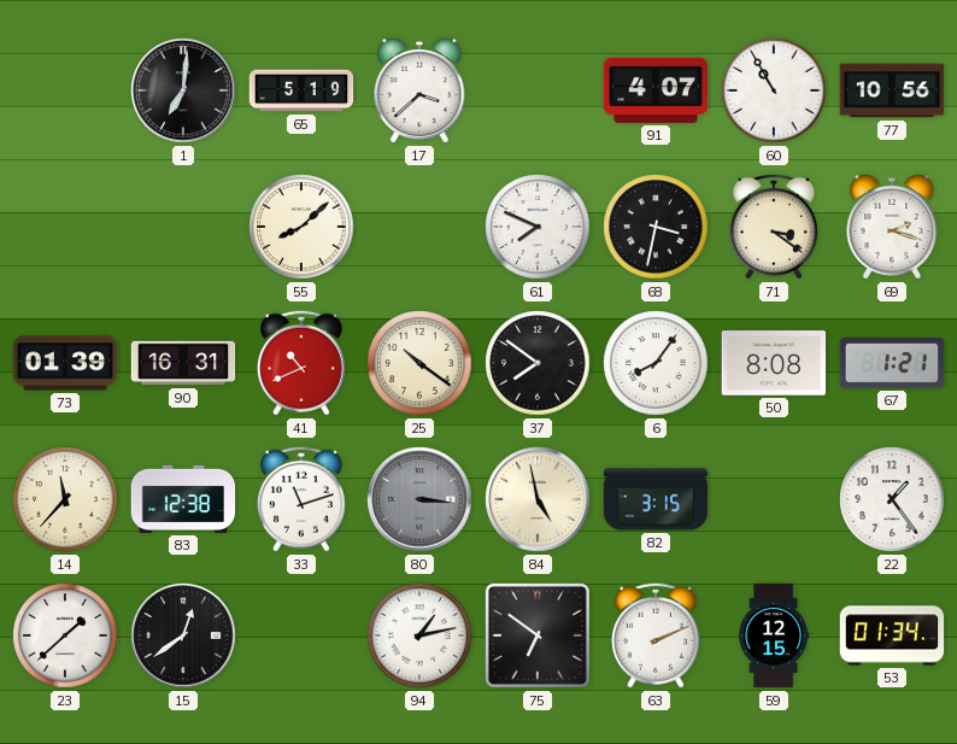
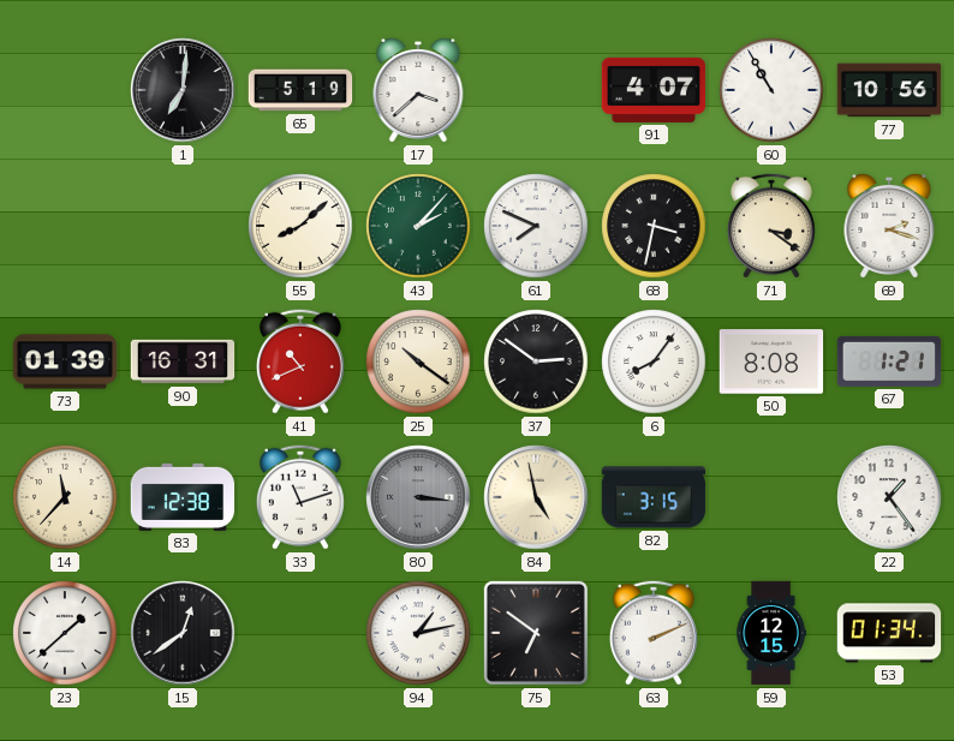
43: none -> 2:07 (418, 226)
37: 7:51 -> 2:51 (536, 361)
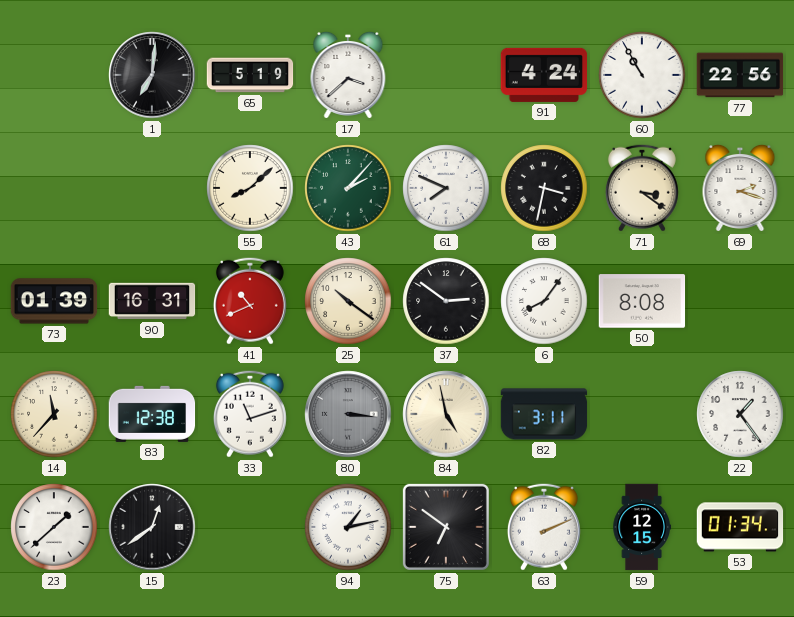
91: 4:07 -> 4:24 (544, 75)
77: 10:56 -> 22:56 (740, 75)
67: 1:21 -> none (889, 361)
82: 3:15 -> 3:11 (544, 414)
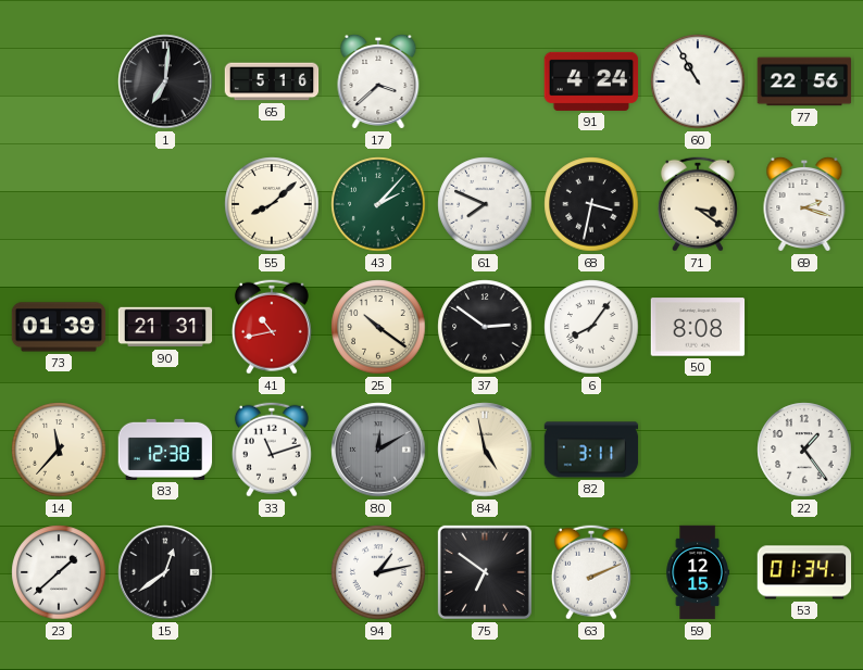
65: 5:19 -> 5:16 (272, 81)
90: 16:31 -> 21:31 (165, 327)
41: 10:41 -> 10:43 (272, 327)
80: 3:16 -> 12:10 (378, 450)
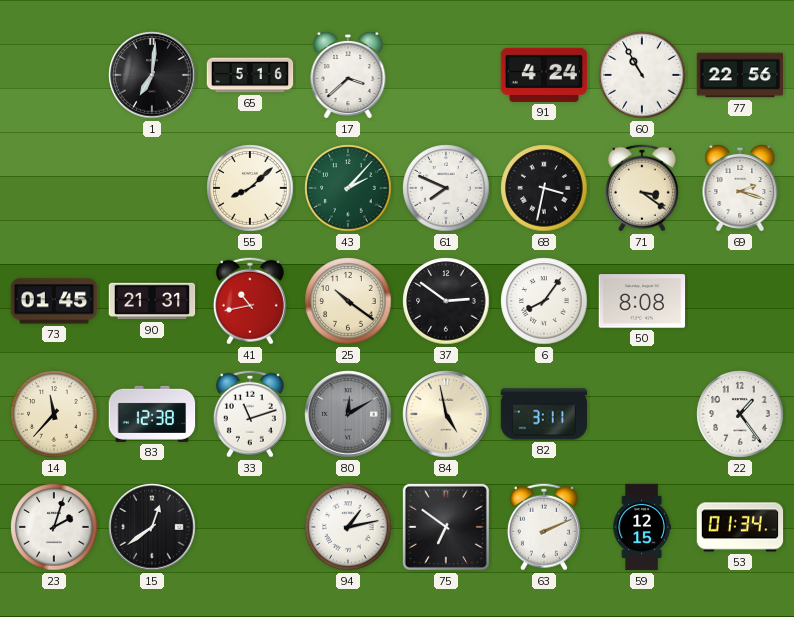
73: 01:39 -> 01:45 (54, 301)
23: 1:38 -> 2:03 (54, 527)
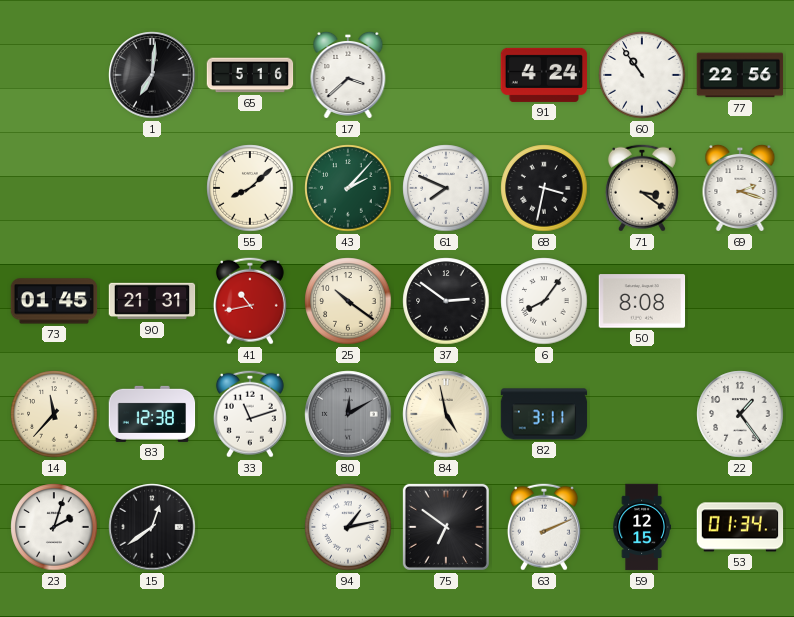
60: 10:55 -> 10:54 (642, 75)
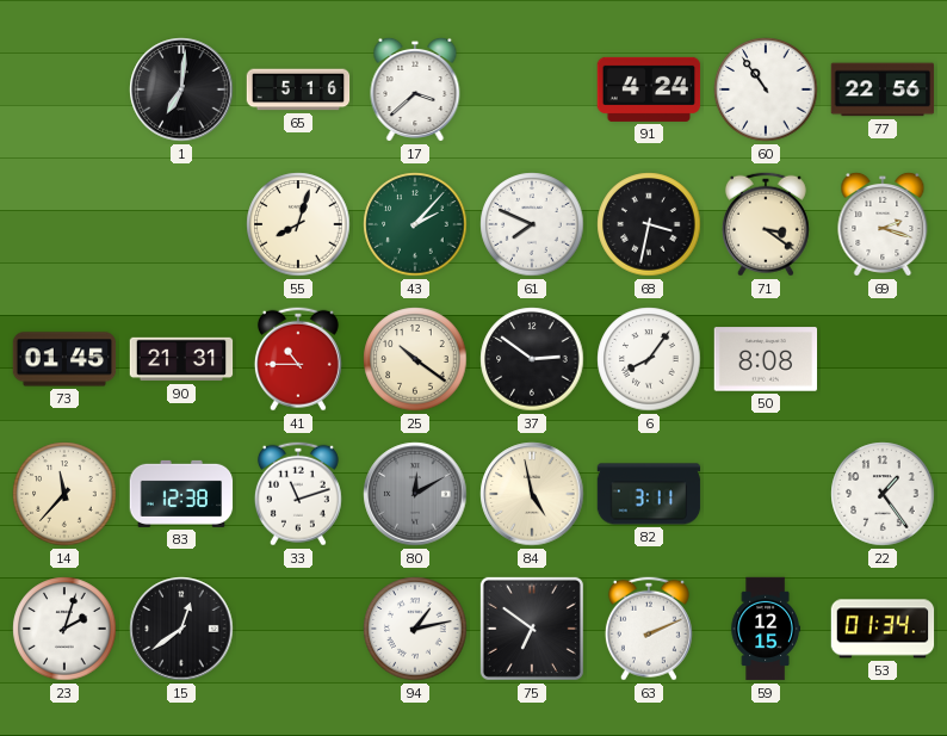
55: 8:08 -> 8:03 (298, 224)
41: 10:43 -> 10:45 (298, 359)
